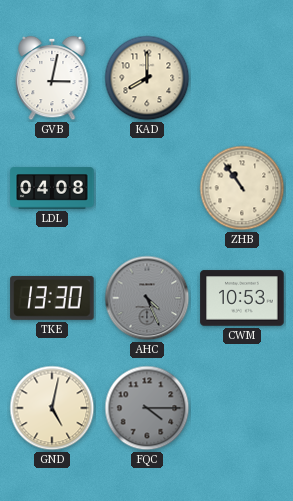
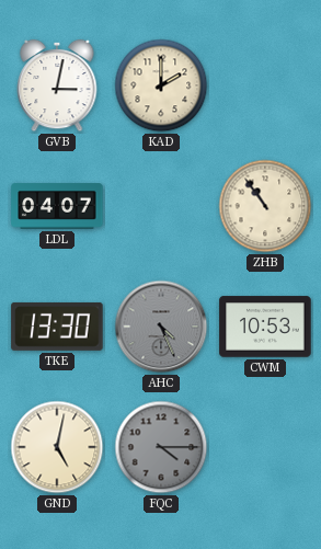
KAD: 8:00 -> 2:00 (161, 85)
LDL: 04:08 -> 04:07 (57, 206)
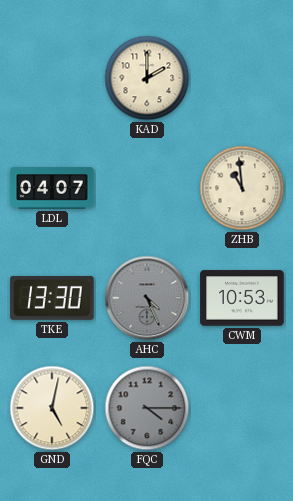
GVB: 3:02 -> none (57, 85)
ZHB: 10:54 -> 10:59 (242, 188)
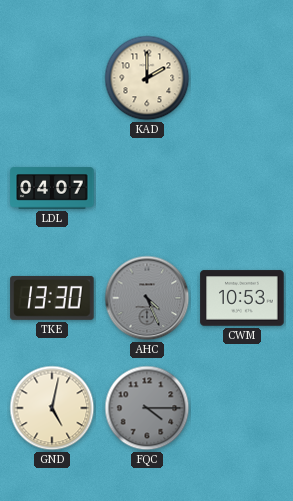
ZHB: 10:59 -> none (242, 188)
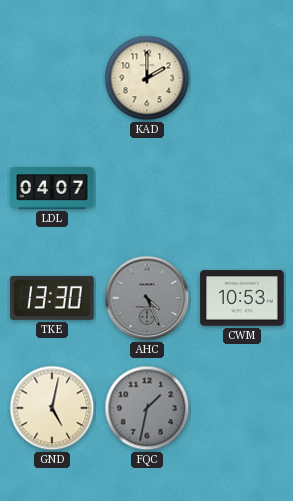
FQC: 4:15 -> 1:32 (147, 408)
